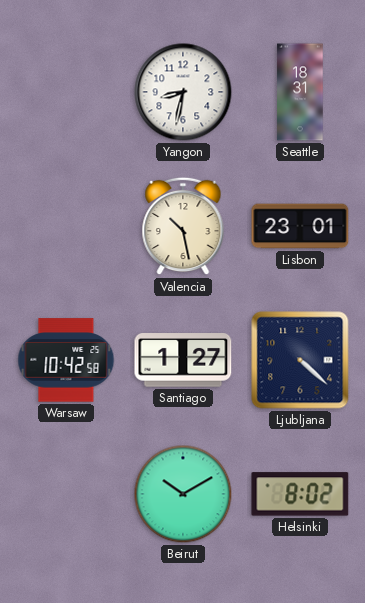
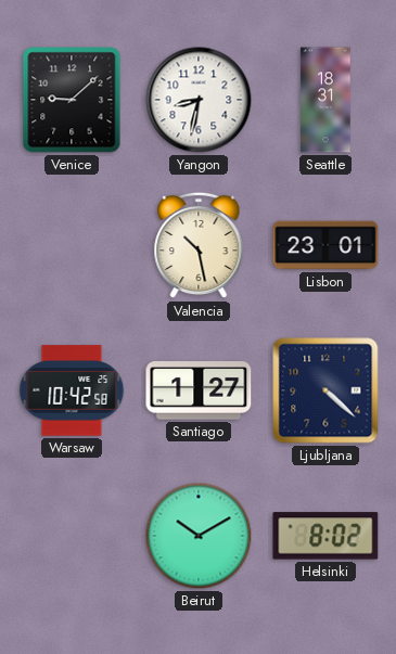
Venice: none -> 9:08 (72, 100)
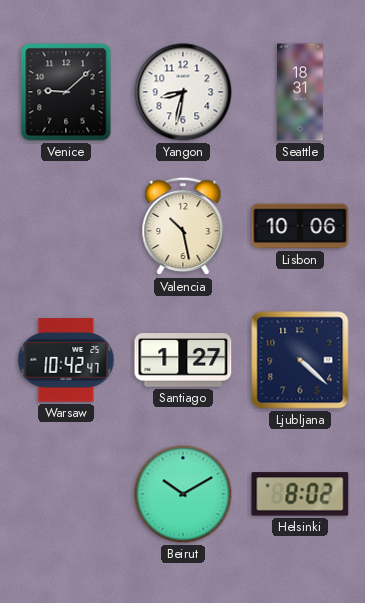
Lisbon: 23:01 -> 10:06 (300, 226)
Warsaw: 10:42:58 -> 10:42:47 (66, 360)
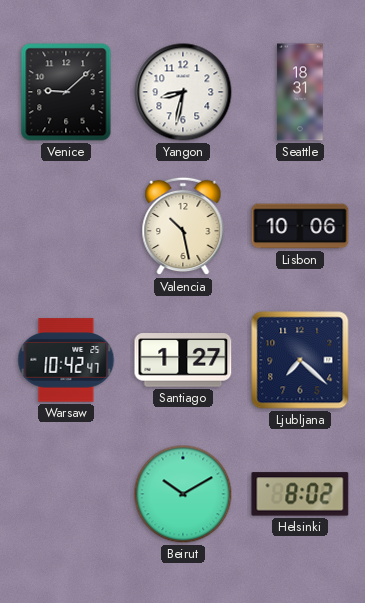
Ljubljana: 4:22 -> 7:22 (300, 360)
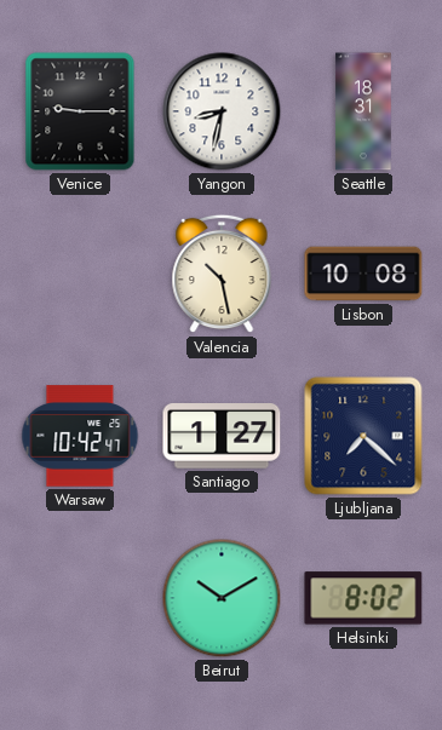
Venice: 9:08 -> 9:15 (80, 111)
Lisbon: 10:06 -> 10:08 (363, 274)
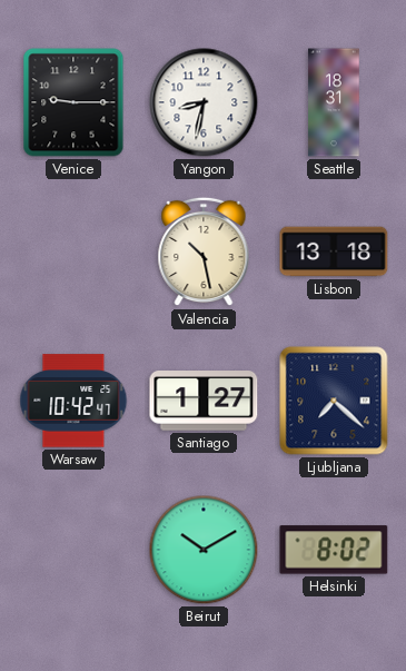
Lisbon: 10:08 -> 13:18 (334, 251)
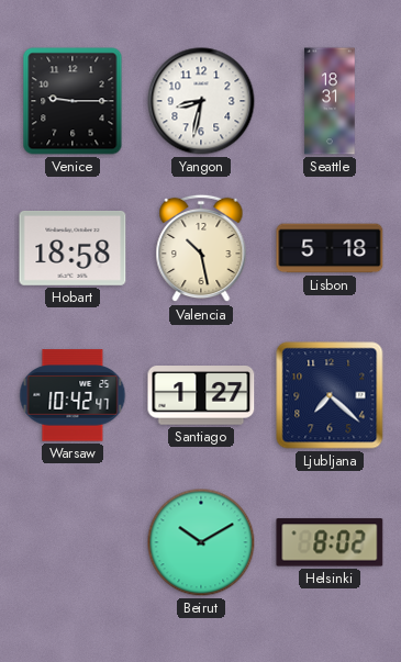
Hobart: none -> 18:58 (73, 248)
Lisbon: 13:18 -> 5:18 (330, 248)
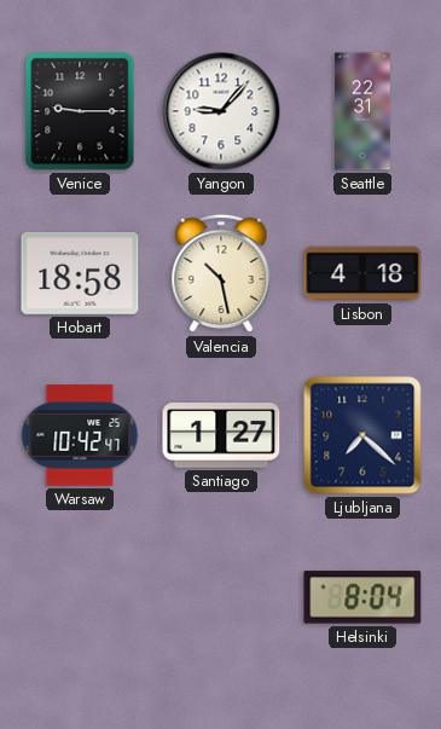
Yangon: 8:32 -> 9:07 (221, 111)
Seattle: 18:31 -> 22:31 (362, 111)
Lisbon: 5:18 -> 4:18 (362, 273)
Beirut: 10:10 -> none (201, 542)
Helsinki: 8:02 -> 8:04 (362, 597)
